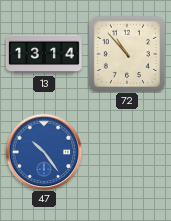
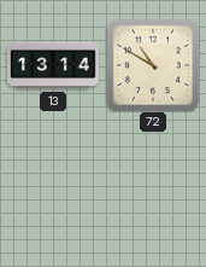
72: 10:53 -> 10:50 (153, 65)
47: 10:24 -> none (44, 152)
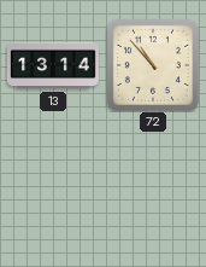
72: 10:50 -> 10:53 (153, 65)
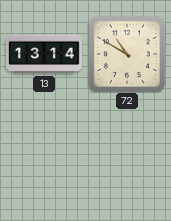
72: 10:53 -> 10:50 (127, 54)
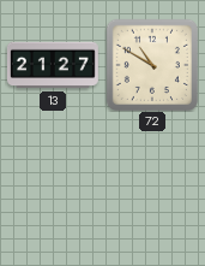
13: 13:14 -> 21:27 (53, 65)
